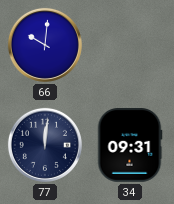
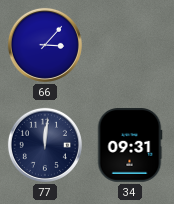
66: 10:01 -> 3:07 (45, 45)
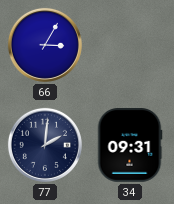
66: 3:07 -> 3:05 (45, 45)
77: 12:01 -> 2:01 (45, 145)
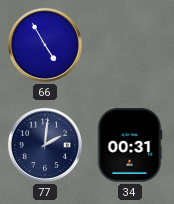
66: 3:05 -> 4:55 (45, 45)
34: 09:31 -> 00:31 (130, 145)
